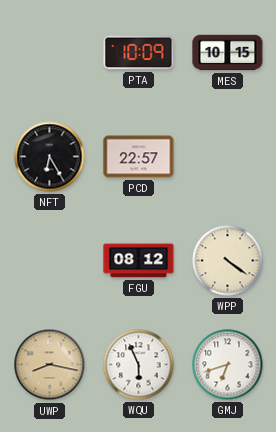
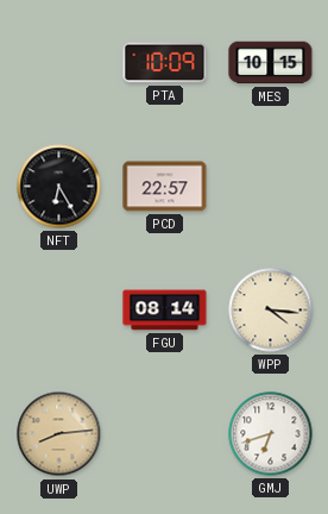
FGU: 08:12 -> 08:14 (165, 311)
WPP: 4:21 -> 4:16 (271, 311)
UWP: 8:17 -> 8:14 (59, 434)
WQU: 5:56 -> none (139, 365)
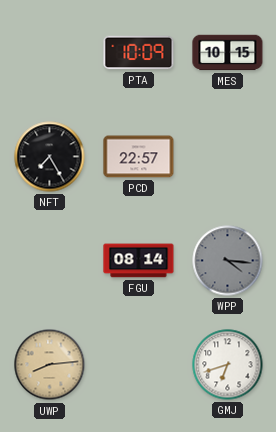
NFT: 6:25 -> 7:25 (50, 157)
WPP dial: cream -> grey (228, 261)
